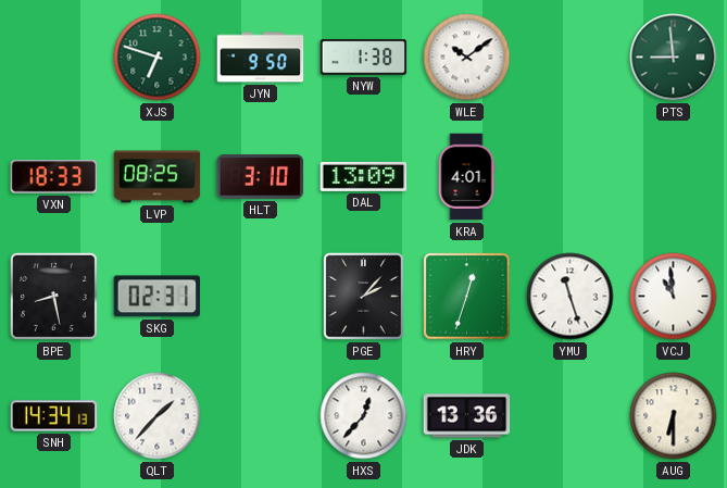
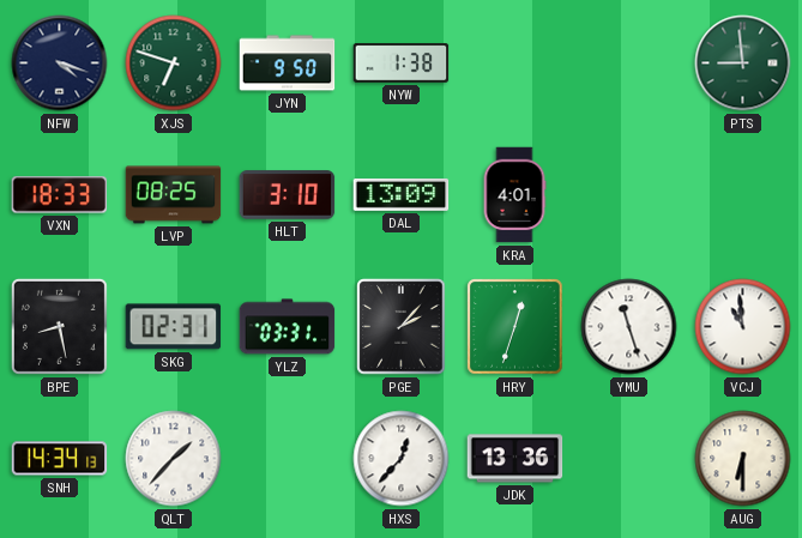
NFW: none -> 4:18 (60, 64)
WLE: 10:09 -> none (467, 58)
YLZ: none -> 03:31 (288, 327)
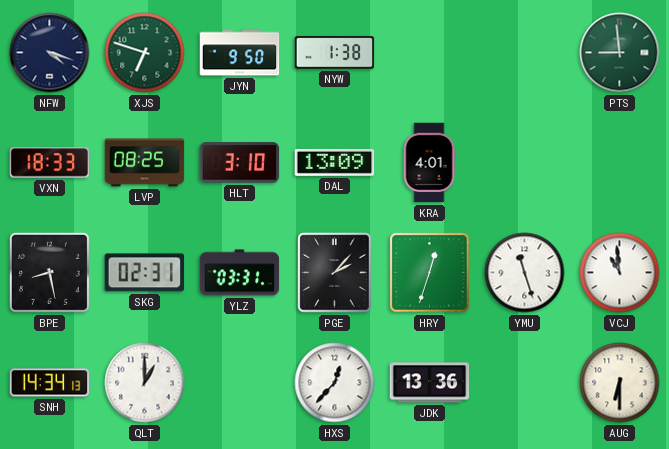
QLT: 1:37 -> 1:00 (145, 383)
